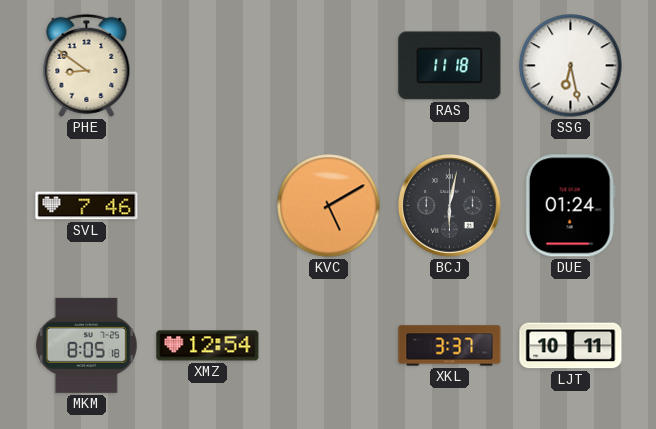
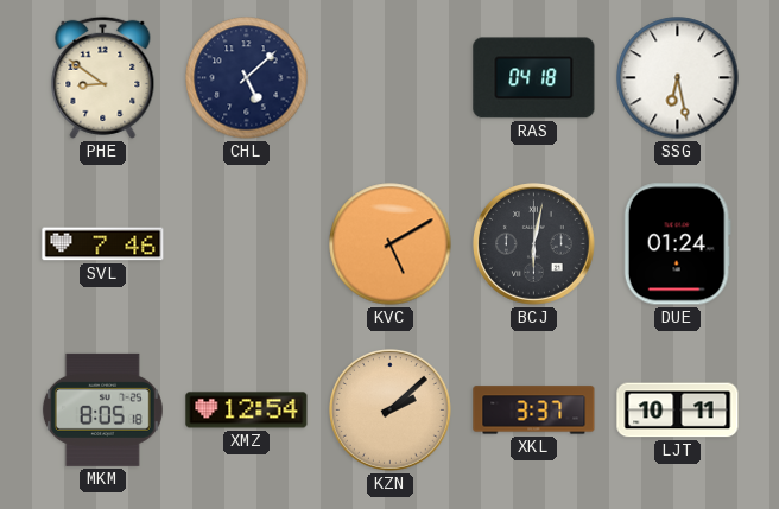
CHL: none -> 5:08 (247, 78)
RAS: 11:18 -> 04:18 (534, 78)
KZN: none -> 2:08 (391, 411)
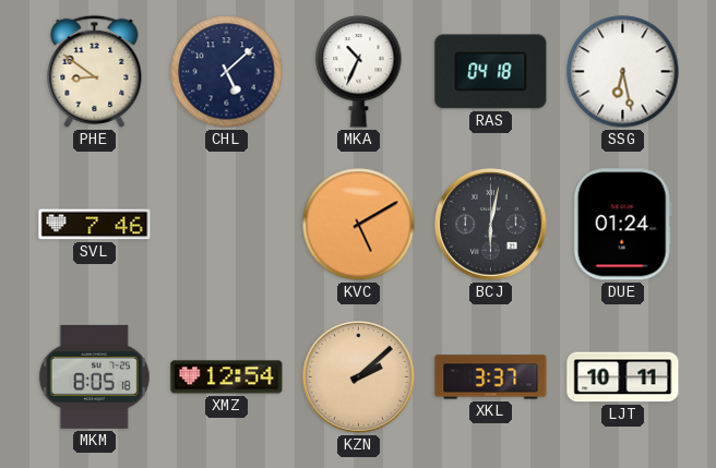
MKA: none -> 10:34 (359, 72)
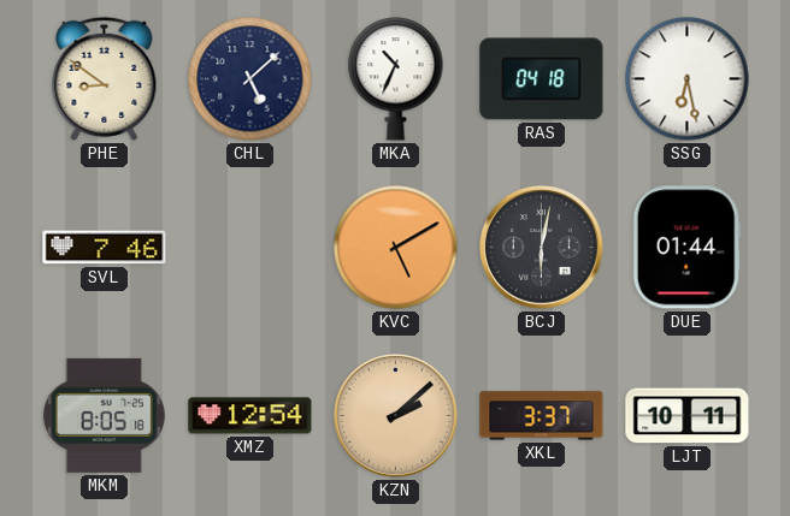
DUE: 01:24 -> 01:44 (686, 248)
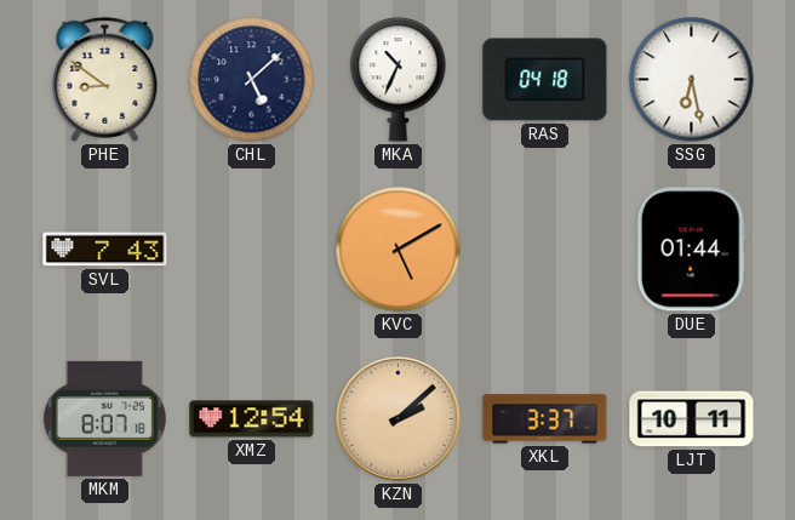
SVL: 7:46 -> 7:43 (105, 250)
BCJ: 6:02 -> none (542, 248)
MKM: 8:05 -> 8:07 (104, 418)
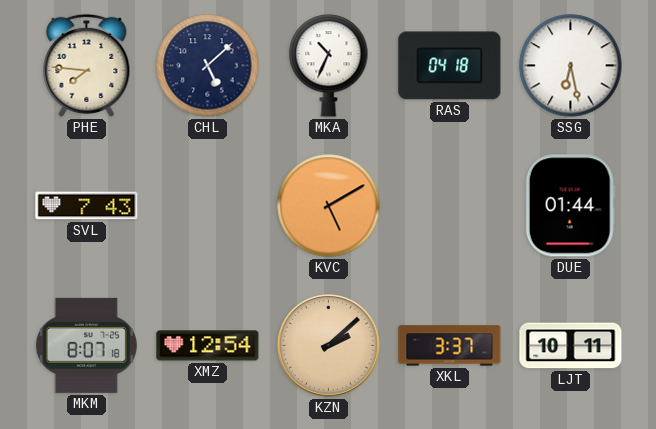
PHE: 8:51 -> 7:46 (87, 65)
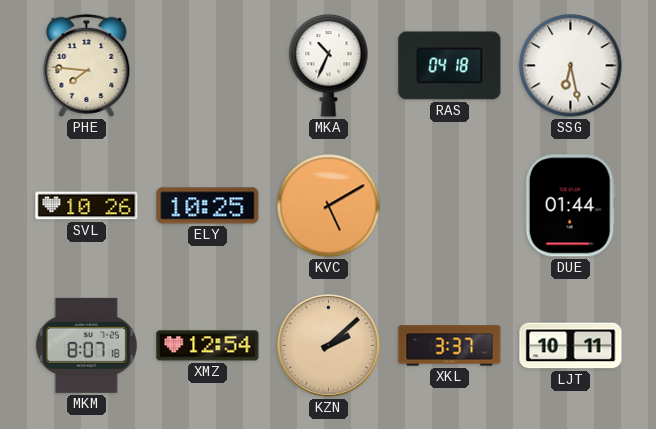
CHL: 5:08 -> none (208, 66)
SVL: 7:43 -> 10:26 (87, 206)
ELY: none -> 10:25 (208, 206)
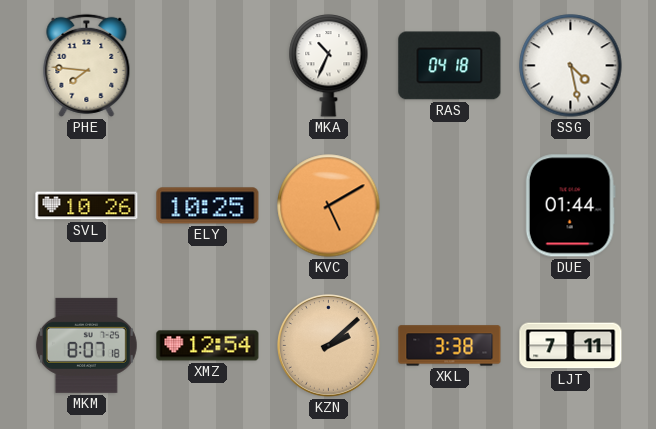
SSG: 6:28 -> 4:28 (571, 66)
XKL: 3:37 -> 3:38 (450, 346)
LJT: 10:11 -> 7:11 (571, 346)
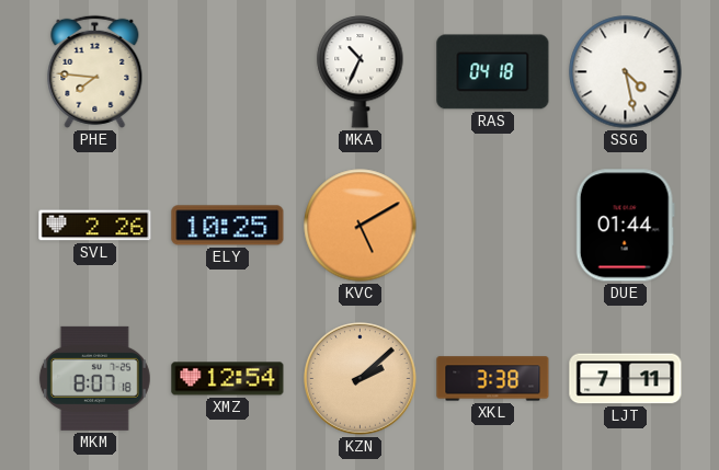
SVL: 10:26 -> 2:26 (95, 226)
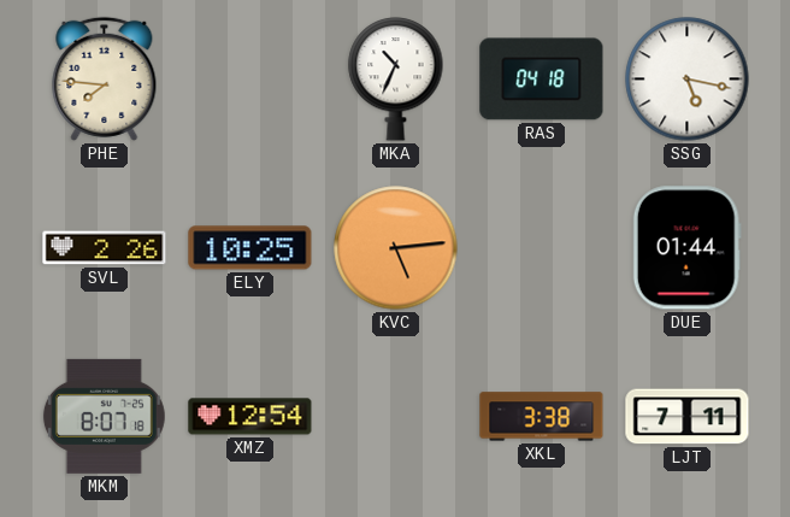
SSG: 4:28 -> 5:17 (688, 80)
KVC: 5:10 -> 5:14 (396, 248)
KZN: 2:08 -> none (361, 379)
